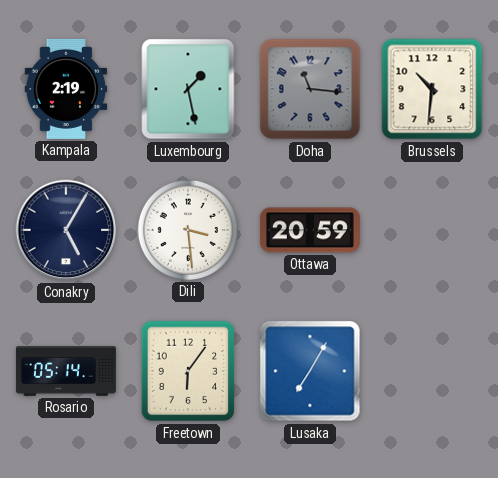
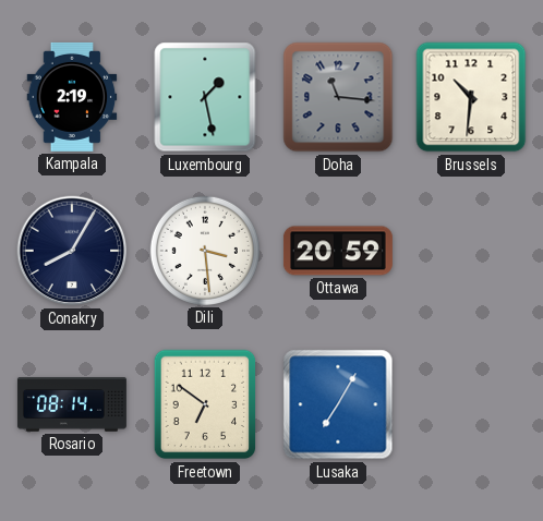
Conakry: 5:05 -> 8:05 (72, 251)
Rosario: 05:14 -> 08:14 (72, 404)
Freetown: 6:06 -> 6:51 (205, 404)
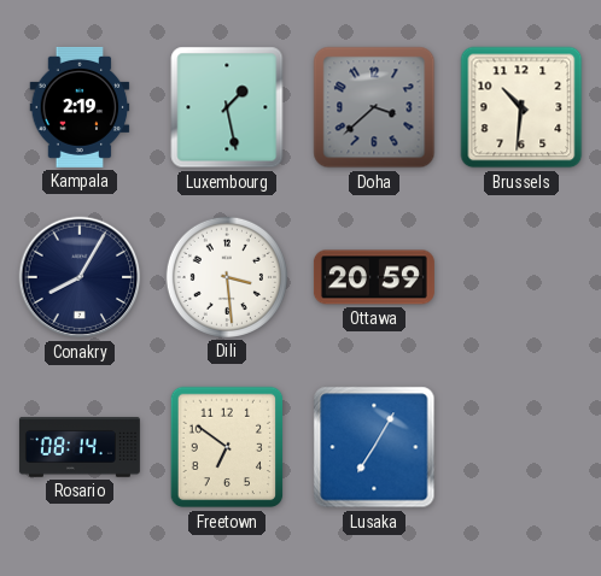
Doha: 11:16 -> 3:38 (374, 107)
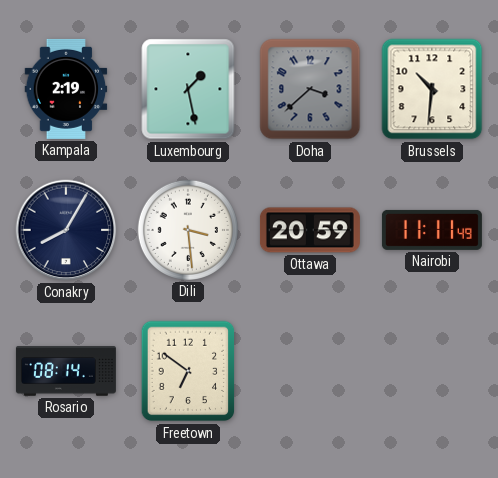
Nairobi: none -> 11:11 (432, 230)
Lusaka: 7:05 -> none (374, 447)
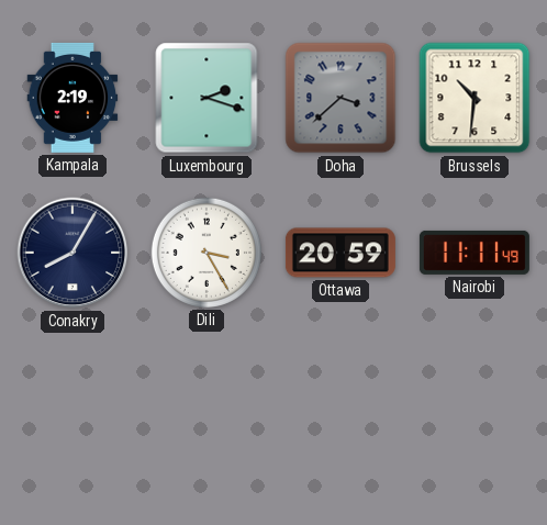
Luxembourg: 1:28 -> 2:18 (206, 98)
Dili: 3:29 -> 3:25 (206, 253)
Rosario: 08:14 -> none (66, 371)
Freetown: 6:51 -> none (188, 371)
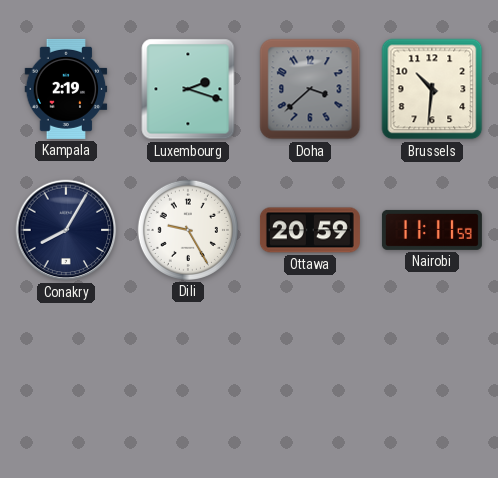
Dili: 3:25 -> 9:25 (188, 230)
Nairobi: 11:11:49 -> 11:11:59 (432, 230)
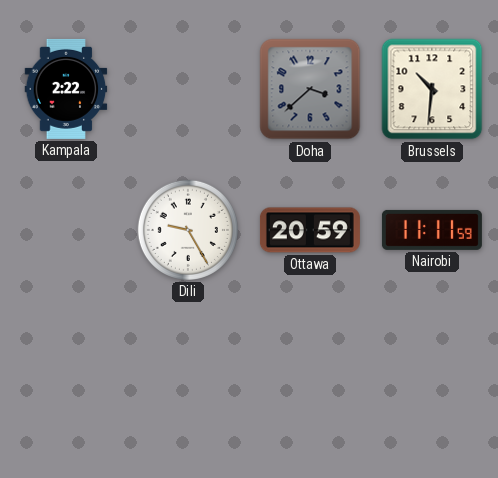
Kampala: 2:19 -> 2:22 (66, 89)
Luxembourg: 2:18 -> none (188, 89)
Conakry: 8:05 -> none (66, 230)
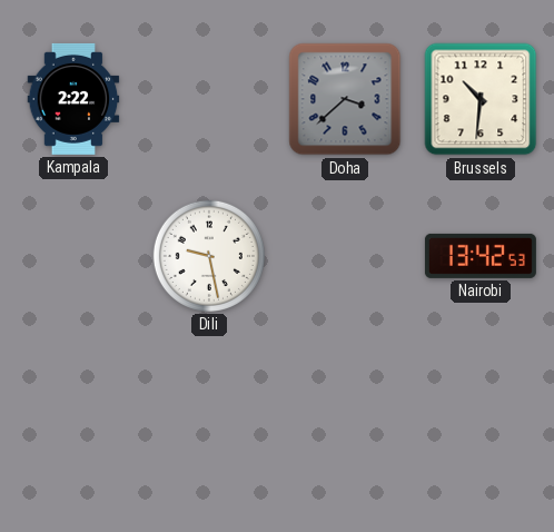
Dili: 9:25 -> 9:28 (209, 256)
Ottawa: 20:59 -> none (310, 230)
Nairobi: 11:11 -> 13:42 (481, 256)
